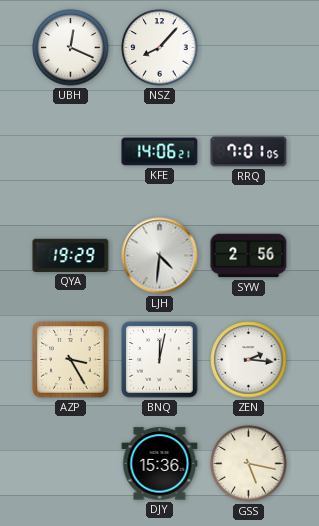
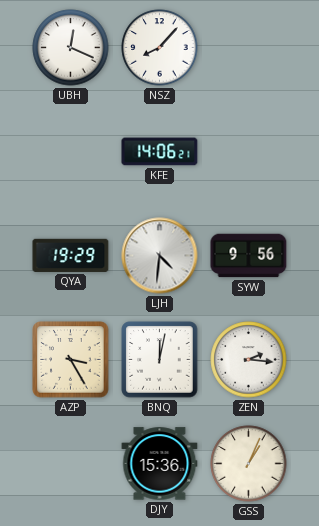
RRQ: 7:01 -> none (249, 152)
SYW: 2:56 -> 9:56 (249, 256)
GSS: 5:17 -> 1:04 (249, 464)
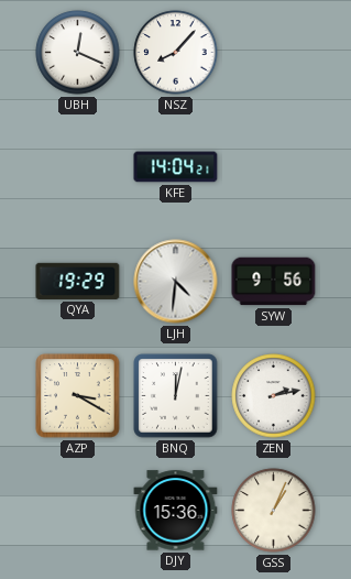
KFE: 14:06 -> 14:04 (176, 167)
AZP: 3:25 -> 3:20 (78, 396)
ZEN: 2:16 -> 2:13 (274, 396)
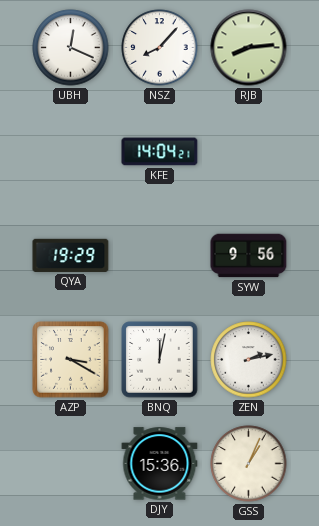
RJB: none -> 8:14 (249, 48)
LJH: 4:31 -> none (176, 282)
